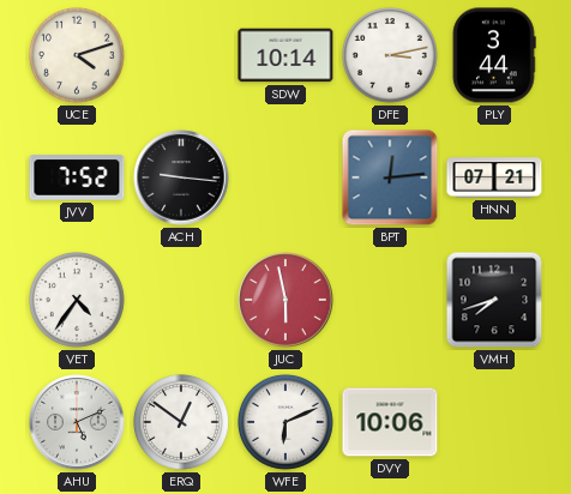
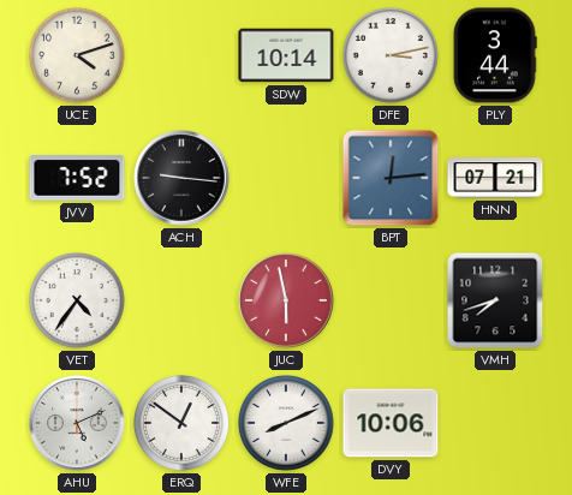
WFE: 6:11 -> 8:11 (287, 424)
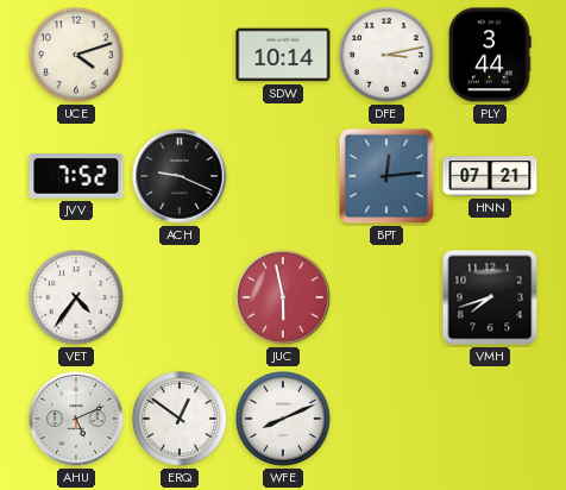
ACH: 9:16 -> 9:19 (180, 176)
DVY: 10:06 -> none (391, 423)
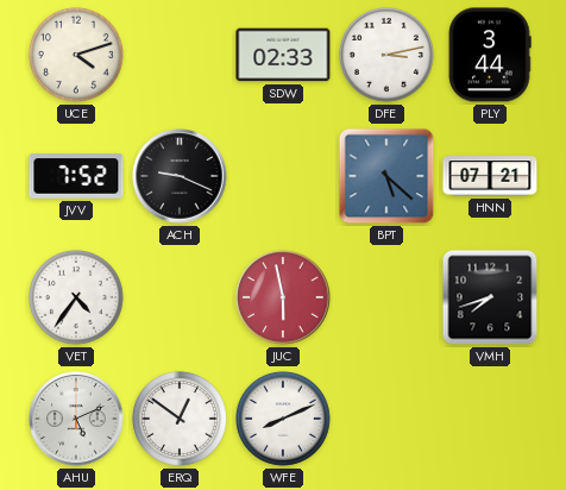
SDW: 10:14 -> 02:33 (283, 55)
BPT: 12:14 -> 5:22 (386, 176)
